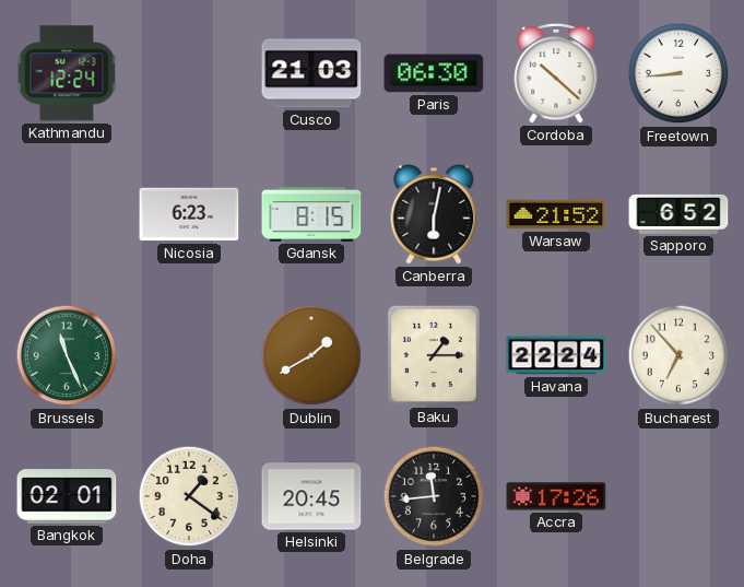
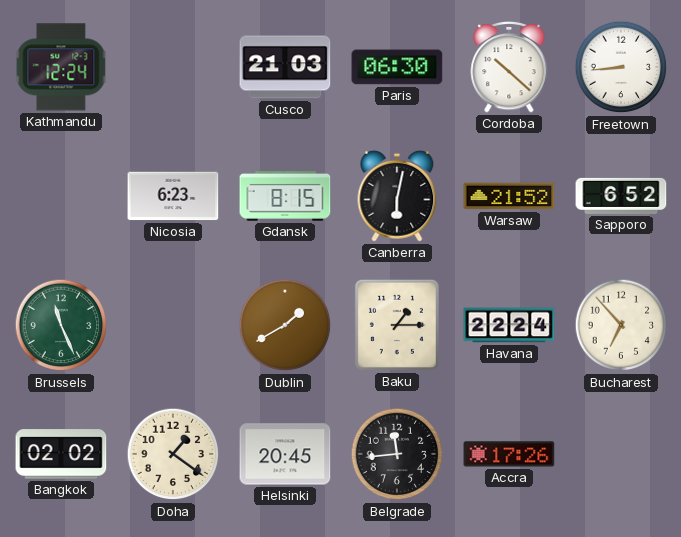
Bangkok: 02:01 -> 02:02 (61, 454)
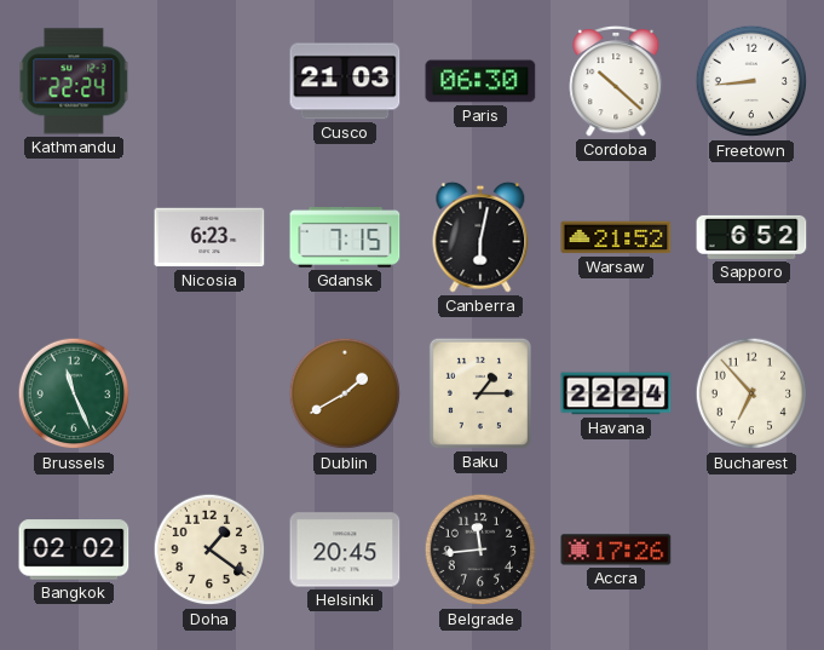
Kathmandu: 12:24 -> 22:24 (74, 81)
Gdansk: 8:15 -> 7:15 (345, 238)
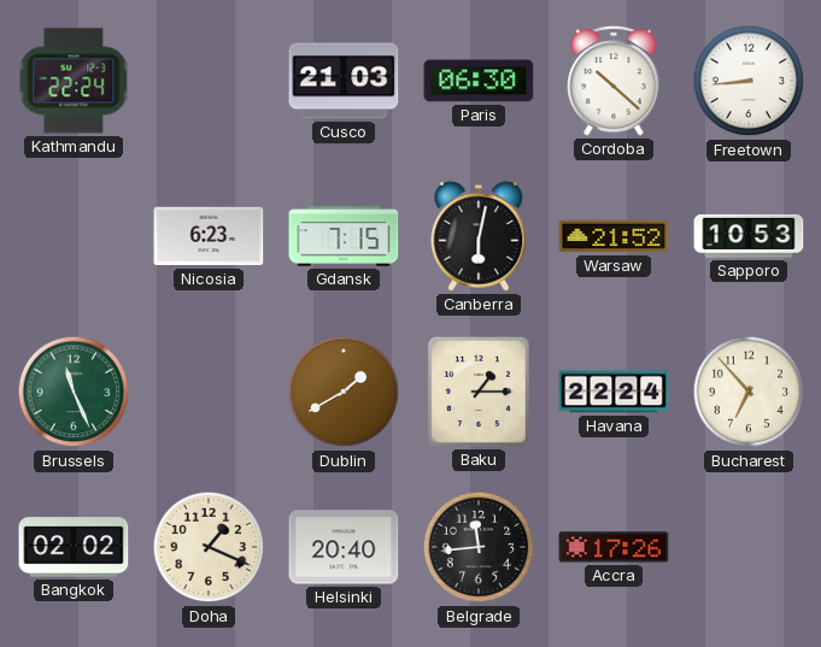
Sapporo: 6:52 -> 10:53 (749, 236)
Doha: 1:21 -> 1:19 (209, 547)
Helsinki: 20:45 -> 20:40 (344, 547)
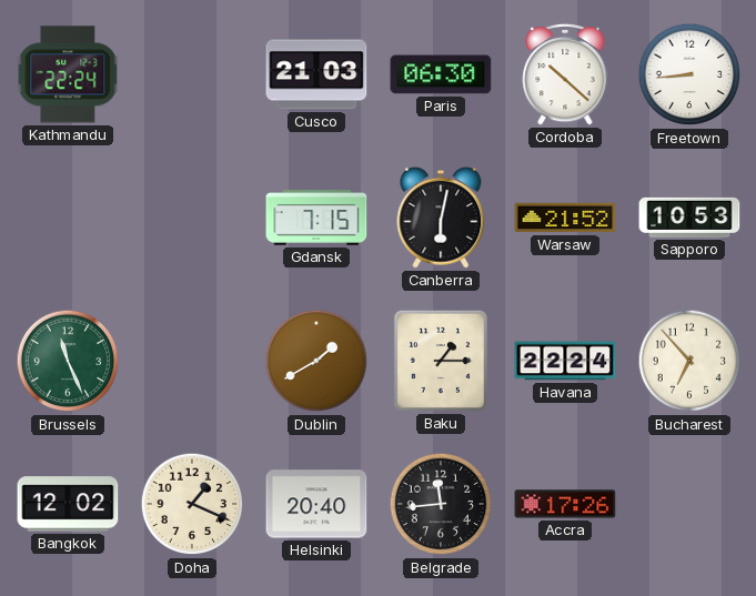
Nicosia: 6:23 -> none (209, 236)
Bangkok: 02:02 -> 12:02 (68, 504)
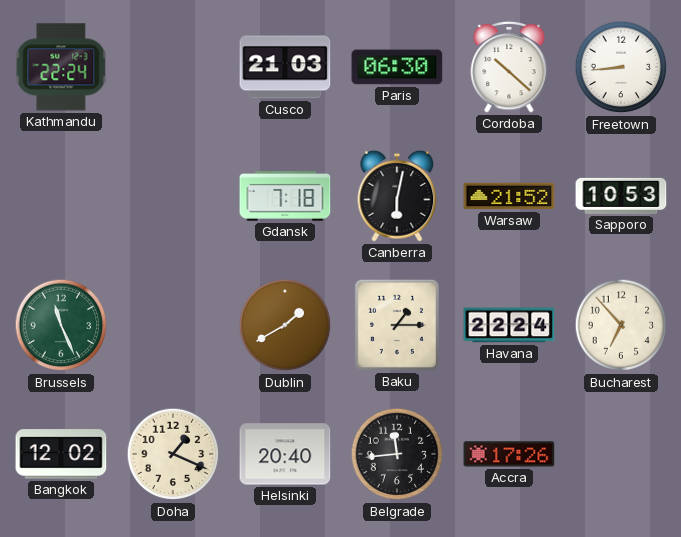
Gdansk: 7:15 -> 7:18 (285, 197)
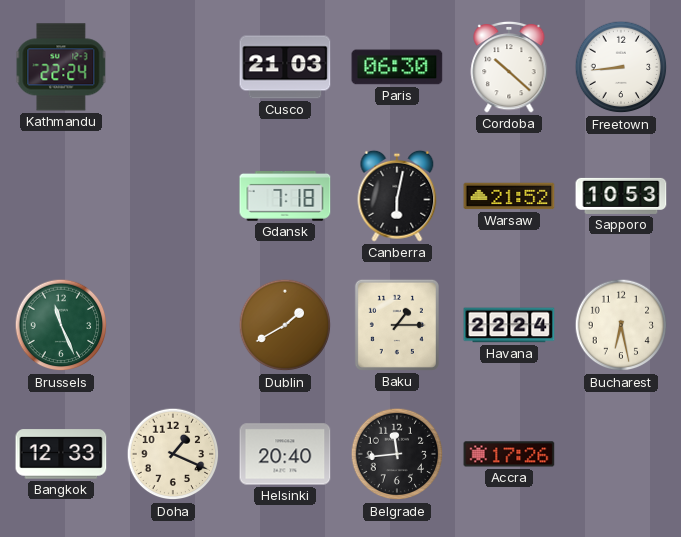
Bucharest: 6:53 -> 6:28 (621, 325)
Bangkok: 12:02 -> 12:33 (61, 454)
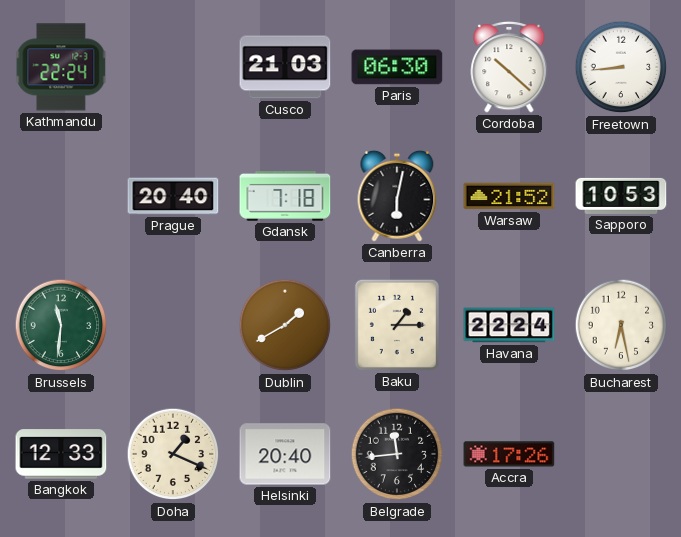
Prague: none -> 20:40 (173, 196)
Brussels: 11:26 -> 11:31 (61, 325)
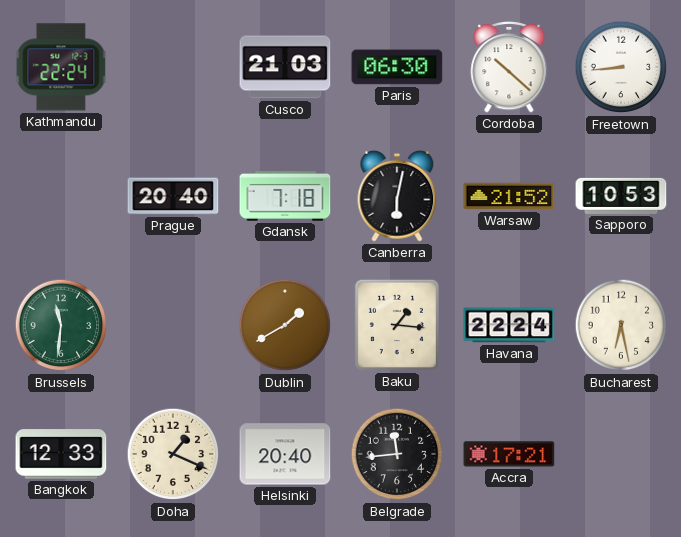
Baku: 1:15 -> 1:16 (397, 325)
Accra: 17:26 -> 17:21 (509, 454)
